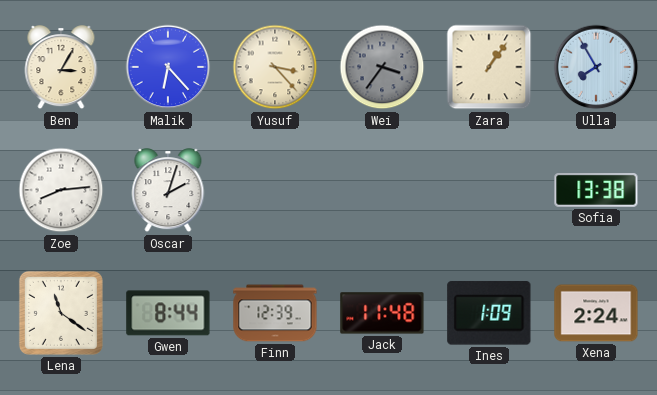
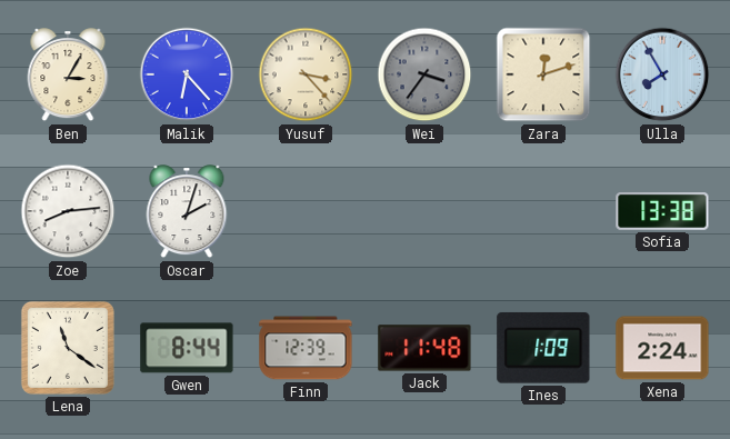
Zara: 1:06 -> 12:12 (543, 74)
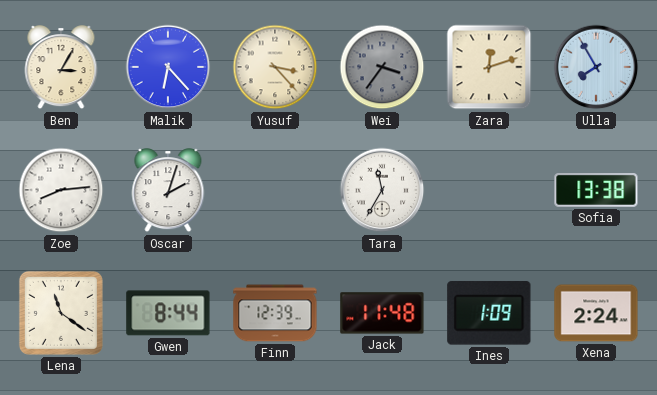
Tara: none -> 11:35 (382, 190)
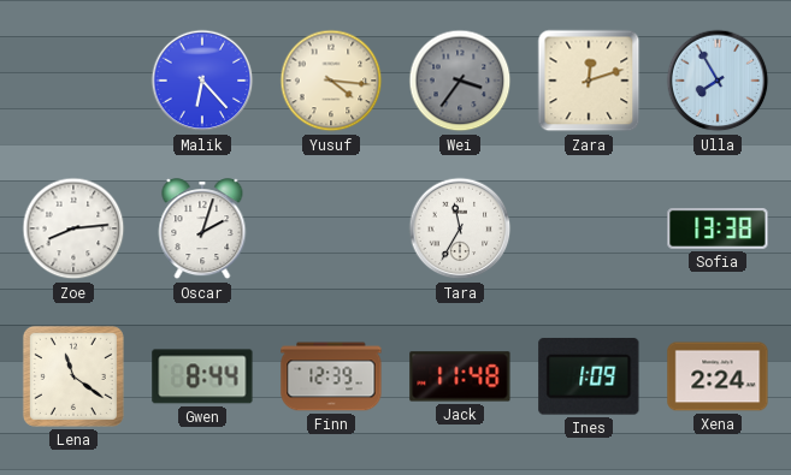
Ben: 3:05 -> none (61, 68)
Yusuf: 3:23 -> 4:16 (331, 81)
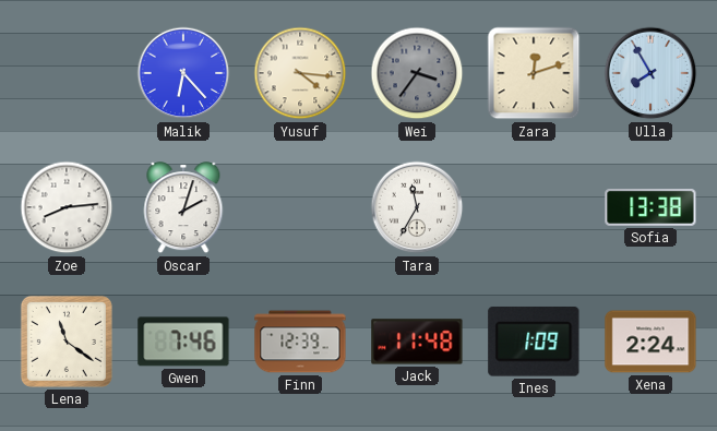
Gwen: 8:44 -> 7:46 (183, 342)
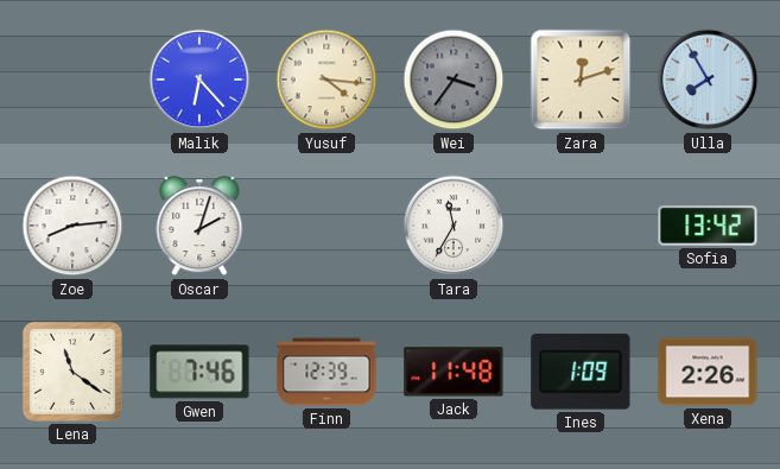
Sofia: 13:38 -> 13:42 (708, 227)
Xena: 2:24 -> 2:26 (708, 372)
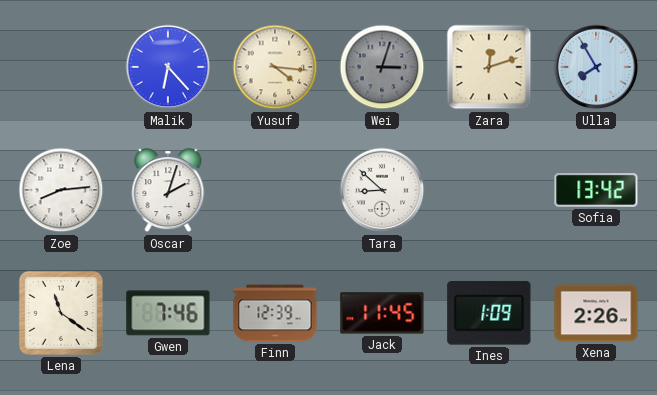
Wei: 3:36 -> 3:03 (382, 67)
Tara: 11:35 -> 8:52 (382, 190)
Jack: 11:48 -> 11:45 (382, 313)
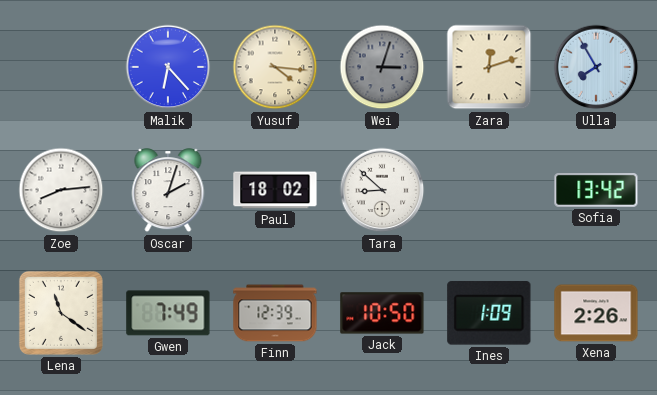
Paul: none -> 18:02 (275, 190)
Gwen: 7:46 -> 7:49 (168, 313)
Jack: 11:45 -> 10:50 (382, 313)
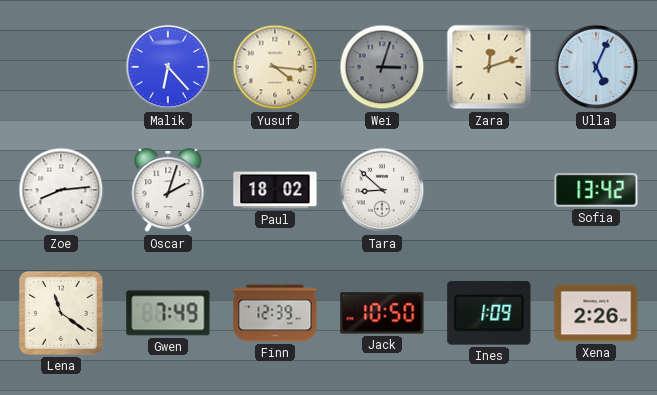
Ulla: 7:55 -> 5:04 (596, 67)
